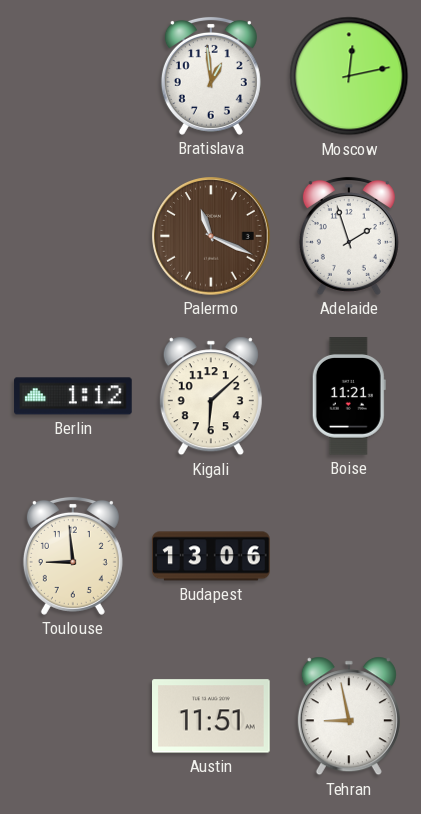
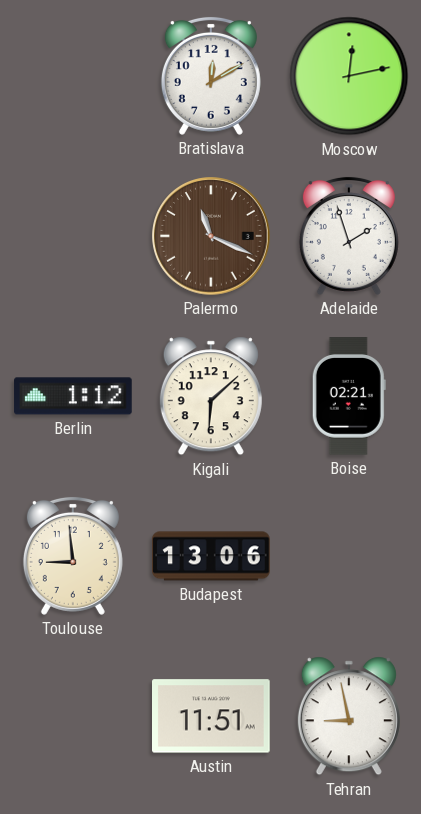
Bratislava: 12:59 -> 12:10 (211, 76)
Boise: 11:21 -> 02:21 (349, 396)
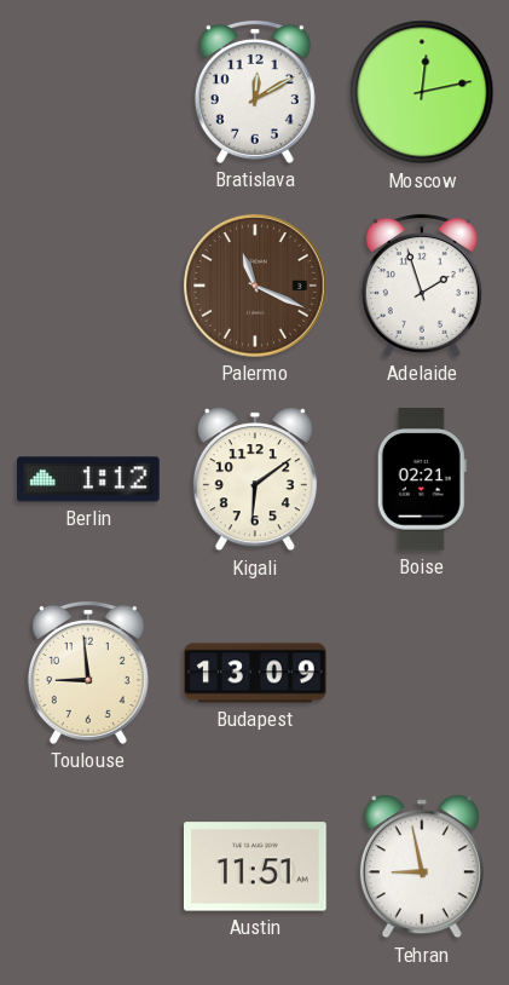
Kigali: 6:08 -> 6:09 (255, 479)
Budapest: 13:06 -> 13:09 (255, 673)
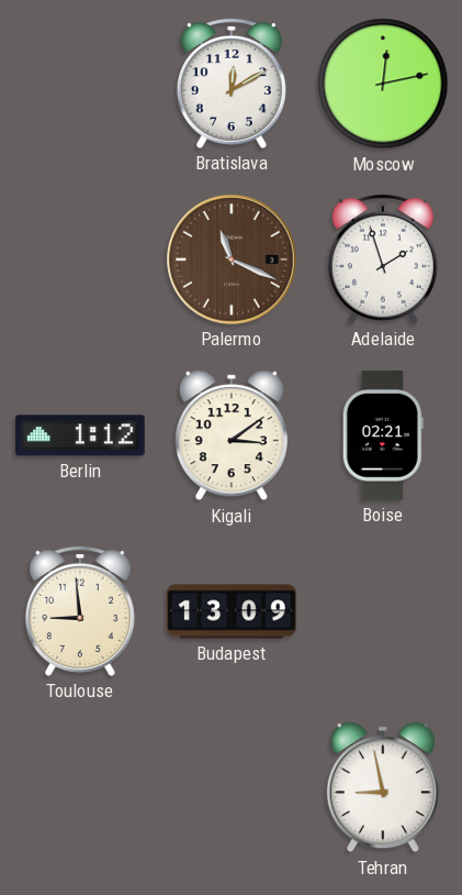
Kigali: 6:09 -> 3:09 (232, 435)
Austin: 11:51 -> none (256, 866)
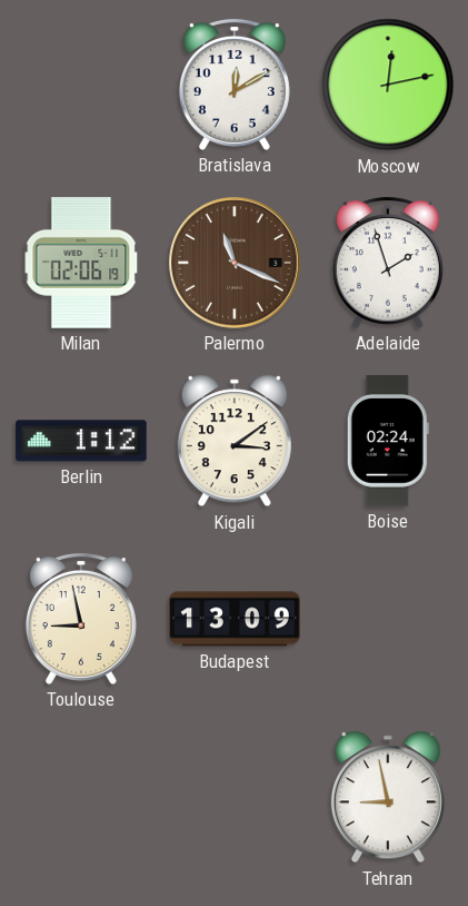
Milan: none -> 02:06 (81, 264)
Boise: 02:21 -> 02:24 (388, 441)
Toulouse: 8:59 -> 8:58 (81, 619)
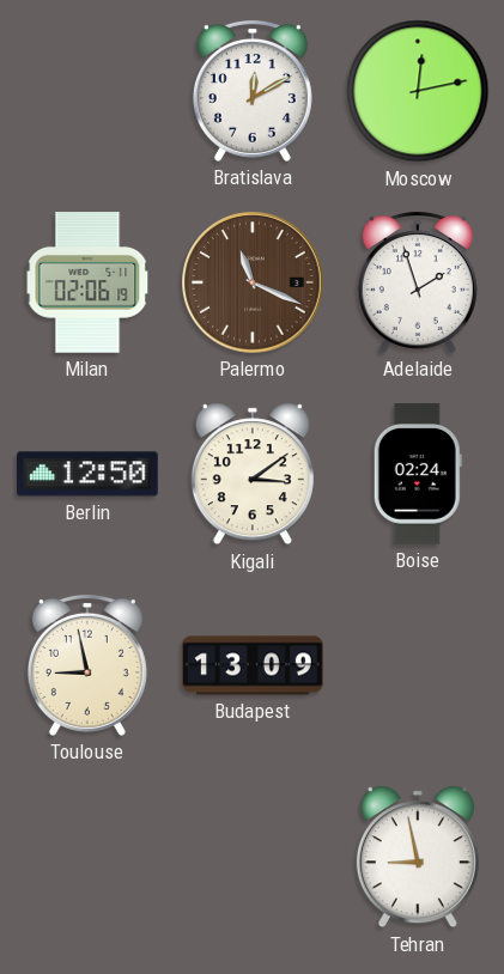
Berlin: 1:12 -> 12:50 (87, 474)
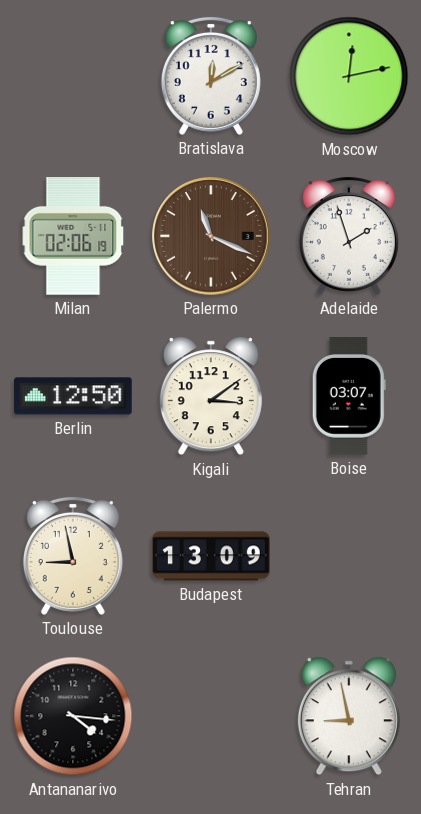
Boise: 02:24 -> 03:07 (349, 396)
Antananarivo: none -> 4:16 (73, 716)
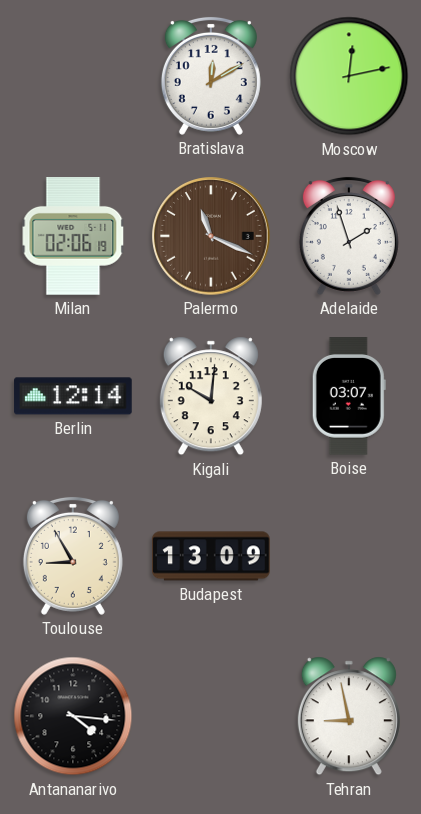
Berlin: 12:50 -> 12:14 (73, 396)
Kigali: 3:09 -> 10:01 (211, 396)
Toulouse: 8:58 -> 8:55 (73, 556)
